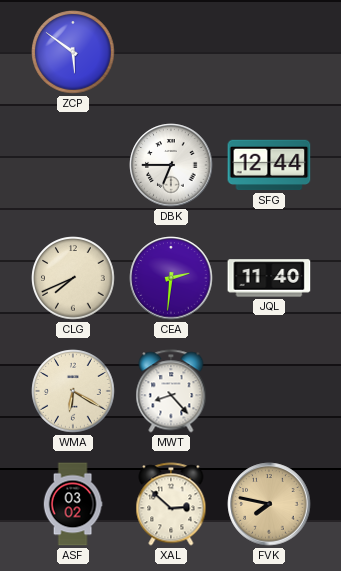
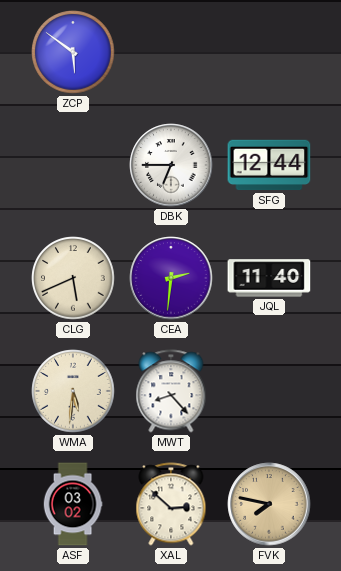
CLG: 7:41 -> 5:41 (73, 278)
WMA: 6:20 -> 5:31 (73, 391)
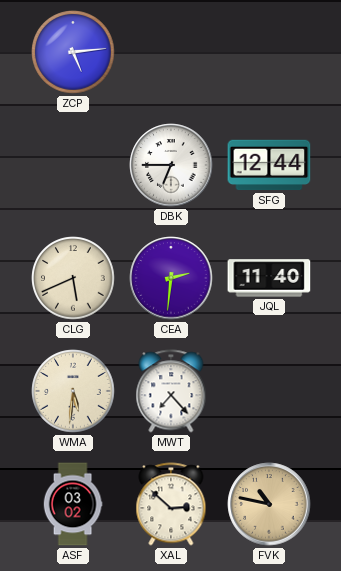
ZCP: 5:51 -> 5:14 (73, 52)
MWT: 8:23 -> 7:23 (171, 391)
FVK: 7:47 -> 10:47 (269, 504)
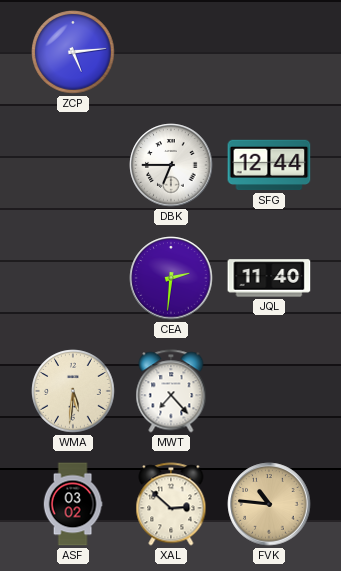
CLG: 5:41 -> none (73, 278)
FVK: 10:47 -> 10:46 (269, 504)
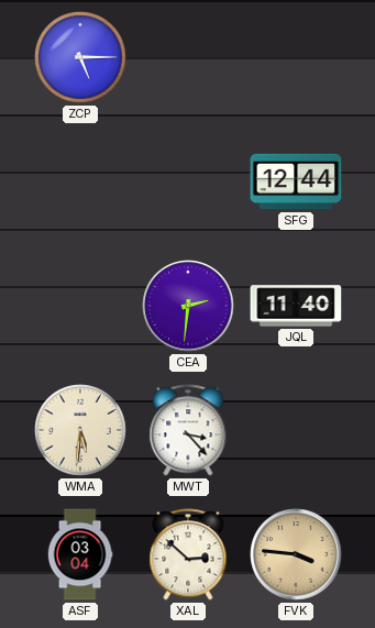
ZCP: 5:14 -> 5:15 (80, 57)
DBK: 6:45 -> none (171, 165)
MWT: 7:23 -> 3:23 (188, 430)
ASF: 03:02 -> 03:04 (80, 554)
FVK: 10:46 -> 3:46 (296, 554)
